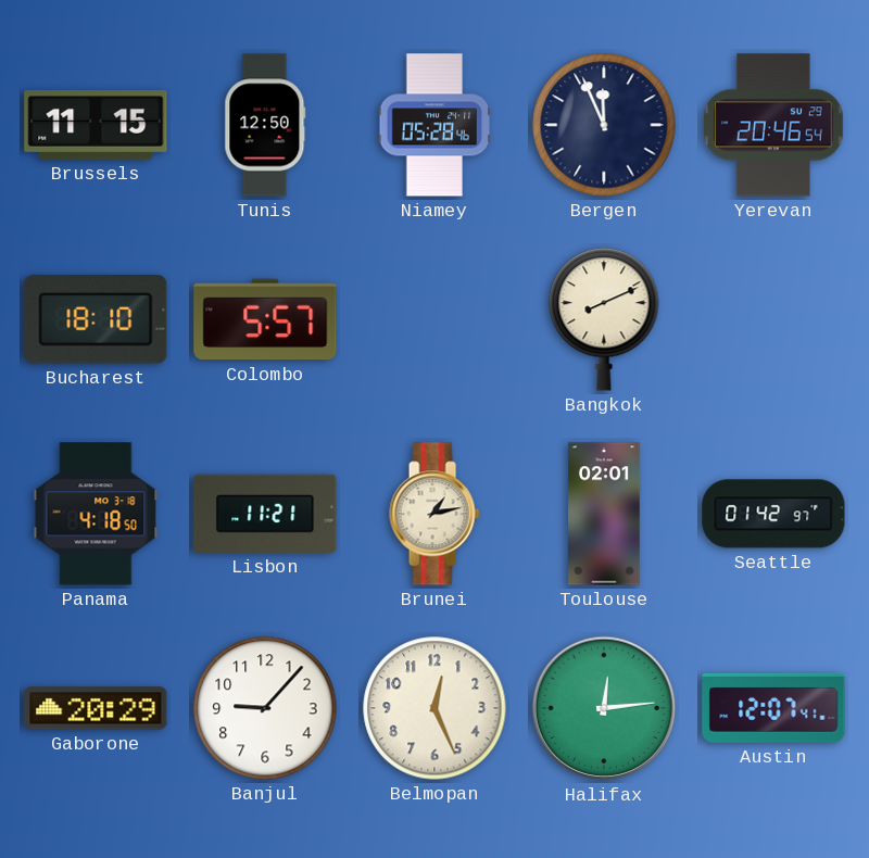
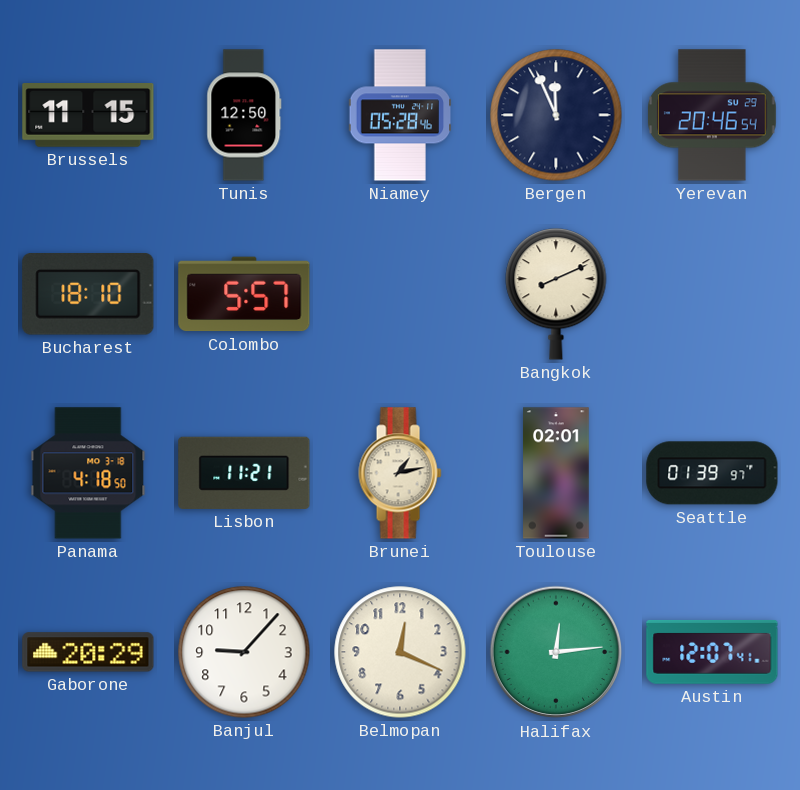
Seattle: 01:42 -> 01:39 (712, 473)
Belmopan: 12:26 -> 12:19 (400, 652)
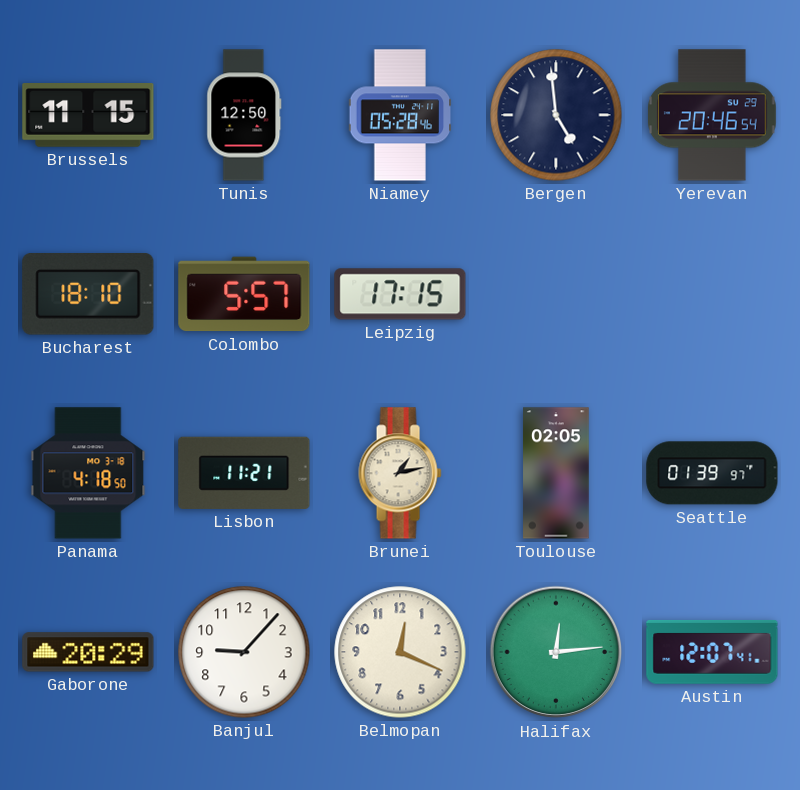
Bergen: 11:56 -> 4:59 (556, 115)
Leipzig: none -> 17:15 (400, 294)
Bangkok: 8:11 -> none (556, 294)
Toulouse: 02:01 -> 02:05 (556, 473)
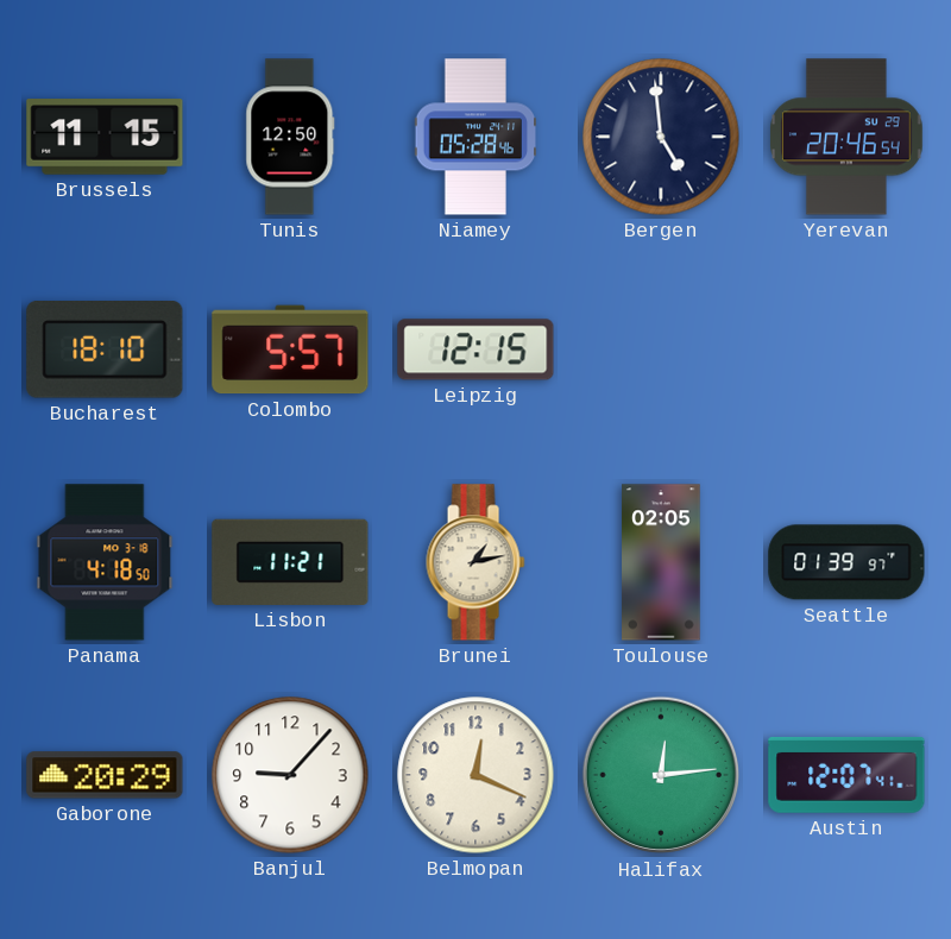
Leipzig: 17:15 -> 12:15 (475, 349)
